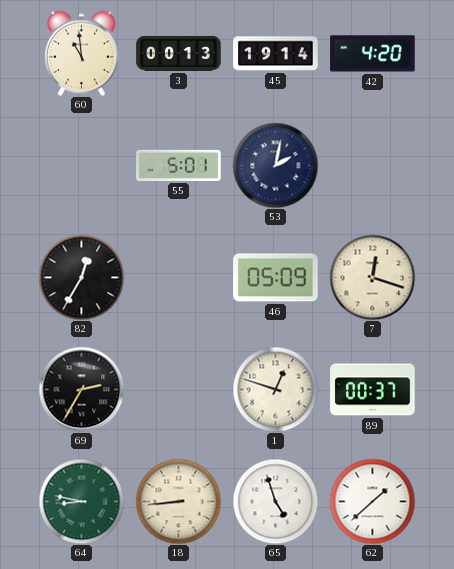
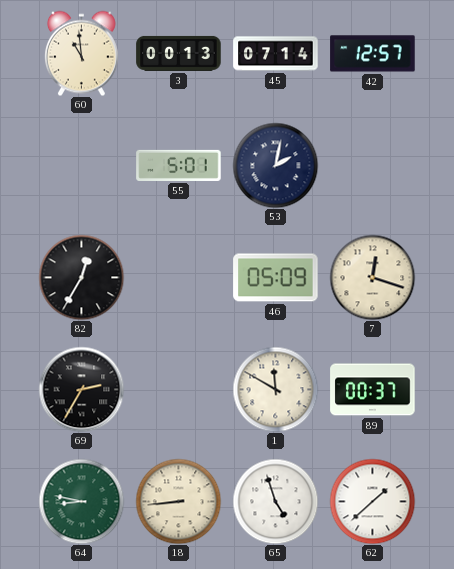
45: 19:14 -> 07:14 (276, 54)
42: 4:20 -> 12:57 (373, 54)
1: 12:48 -> 11:50 (275, 389)
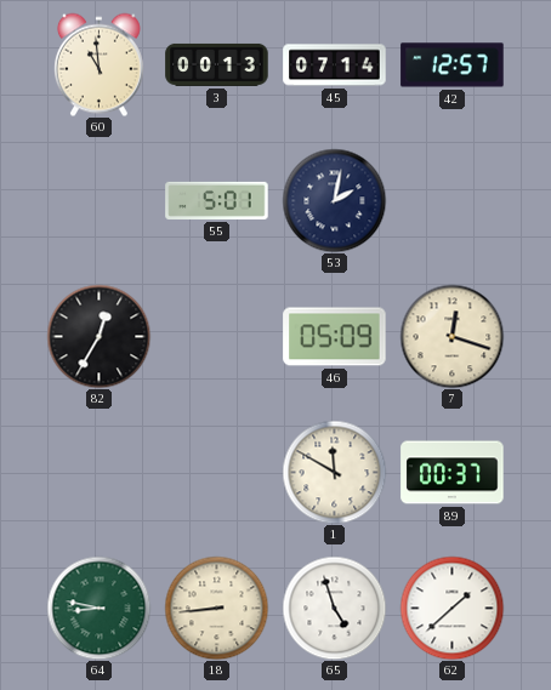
69: 2:35 -> none (81, 389)
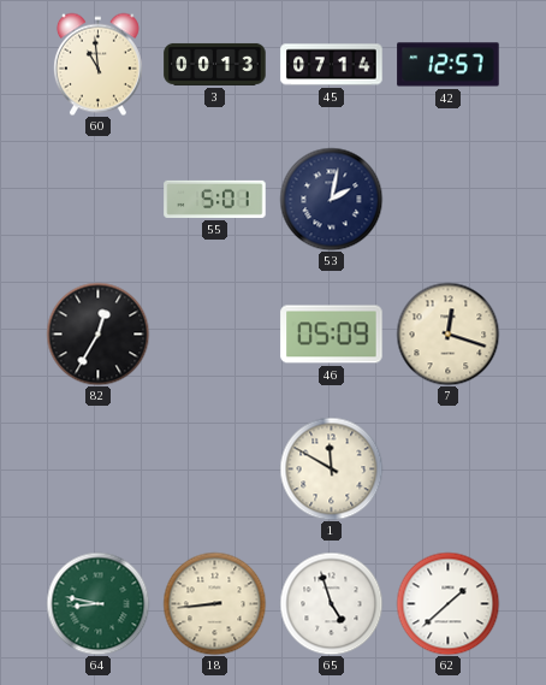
89: 00:37 -> none (453, 473)
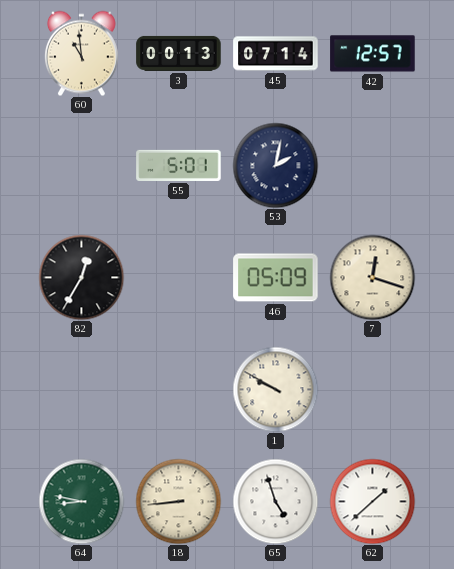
1: 11:50 -> 9:50 (275, 389)
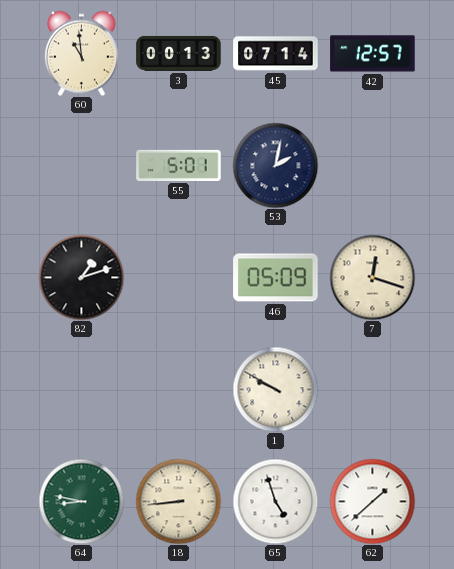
82: 12:35 -> 1:12 (81, 277)
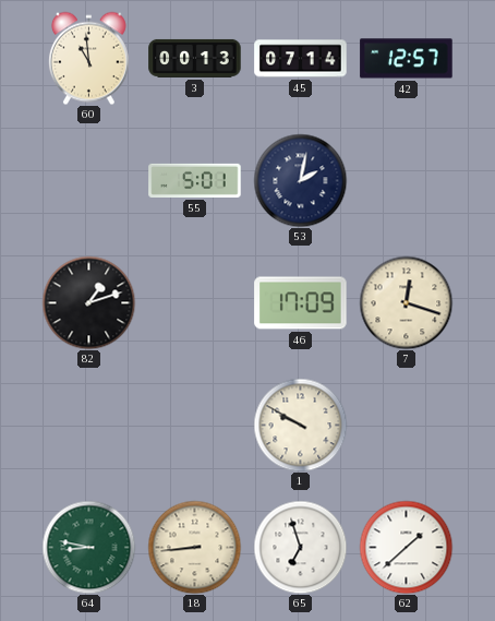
46: 05:09 -> 17:09 (301, 303)
65: 4:57 -> 6:57 (300, 547)
